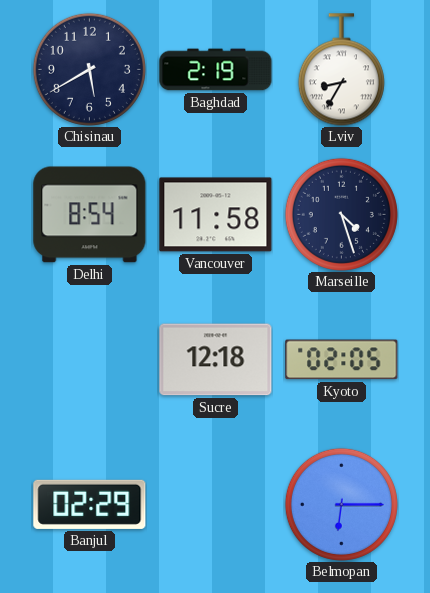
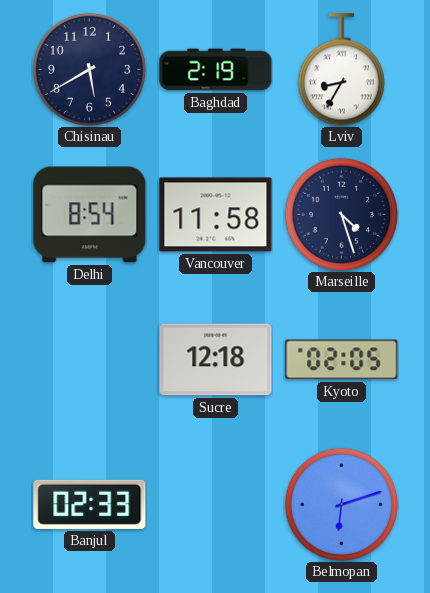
Banjul: 02:29 -> 02:33 (90, 504)
Belmopan: 6:15 -> 6:12 (341, 504)
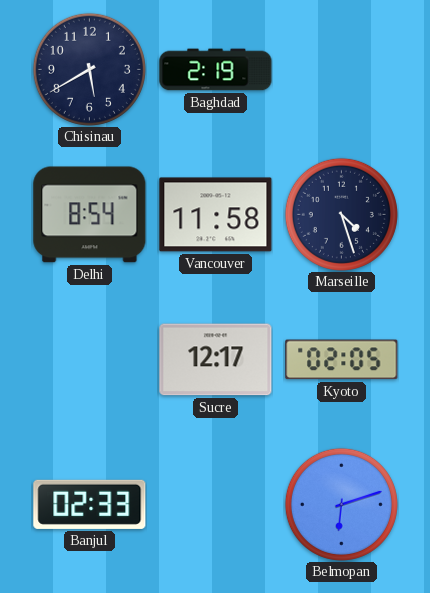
Lviv: 8:35 -> none (341, 70)
Sucre: 12:18 -> 12:17 (216, 360)
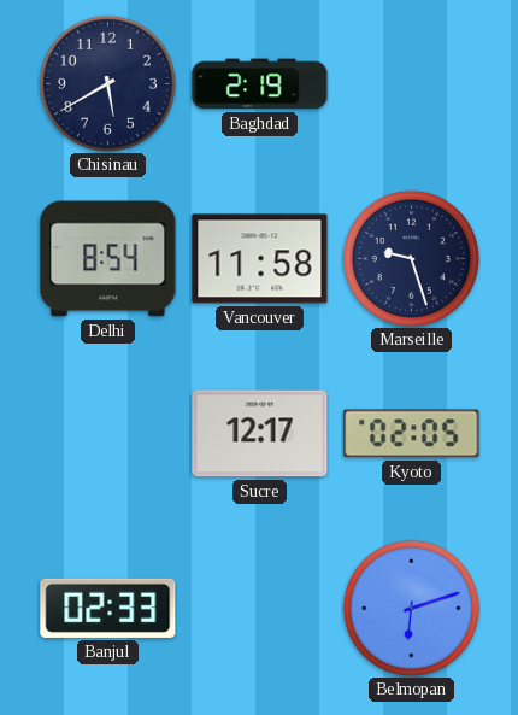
Marseille: 4:27 -> 9:27 (411, 258)
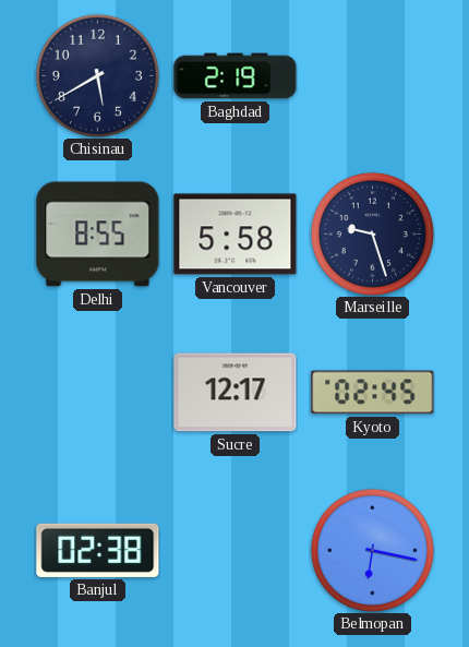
Delhi: 8:54 -> 8:55 (98, 235)
Vancouver: 11:58 -> 5:58 (236, 235)
Kyoto: 02:05 -> 02:45 (373, 393)
Banjul: 02:33 -> 02:38 (98, 550)
Belmopan: 6:12 -> 6:17 (372, 550)
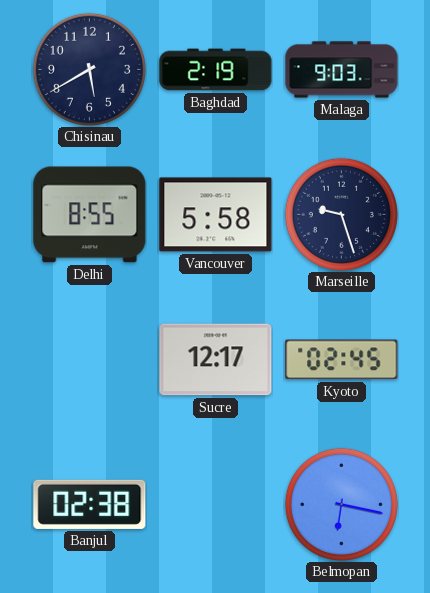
Malaga: none -> 9:03 (342, 70)
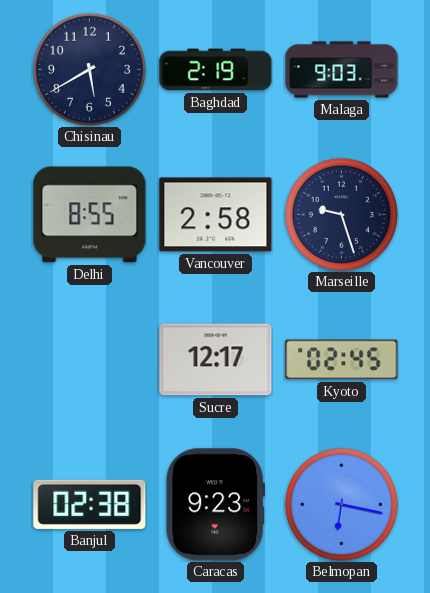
Vancouver: 5:58 -> 2:58 (216, 215)
Caracas: none -> 9:23 (215, 505)
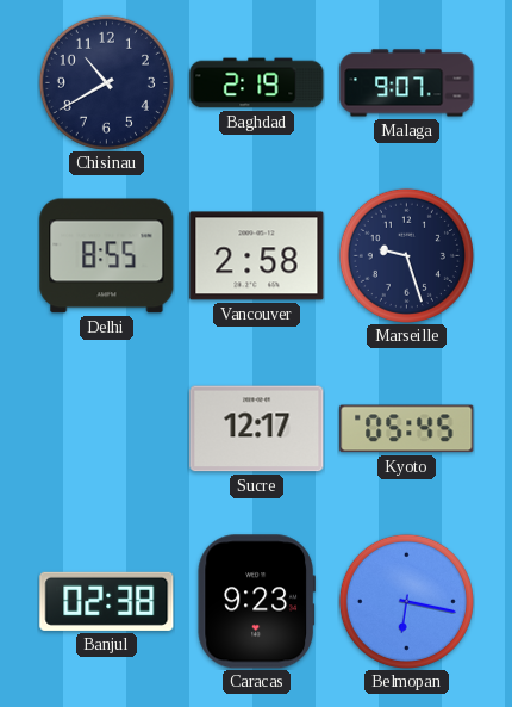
Chisinau: 5:40 -> 10:40 (106, 82)
Malaga: 9:03 -> 9:07 (407, 83)
Kyoto: 02:45 -> 05:45 (407, 429)
